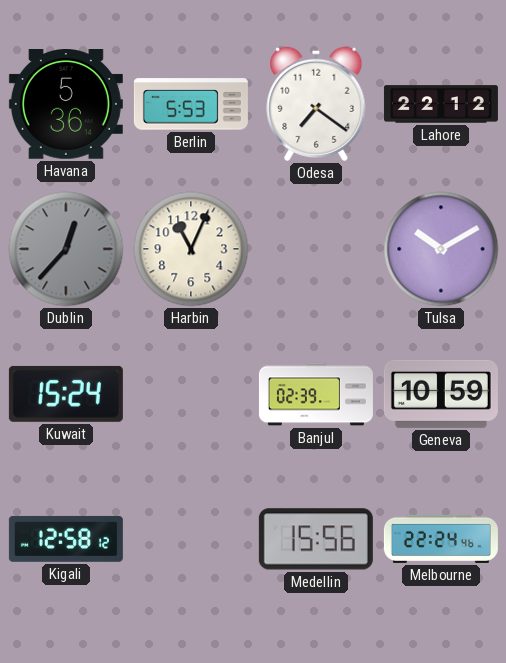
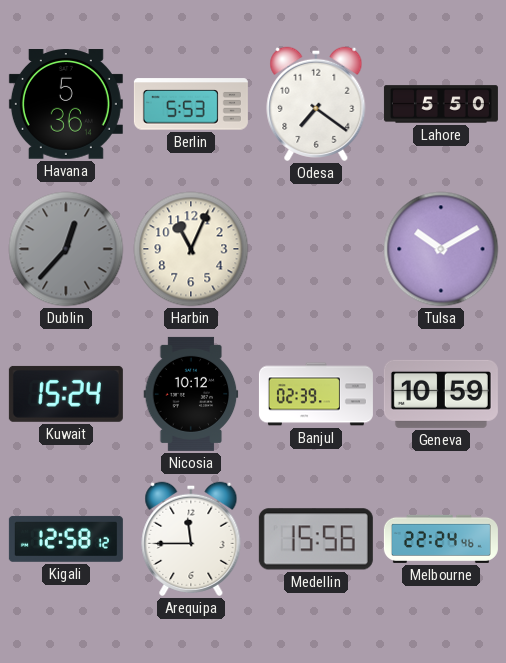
Lahore: 22:12 -> 5:50 (441, 104)
Nicosia: none -> 10:12 (191, 394)
Arequipa: none -> 11:45 (191, 539)
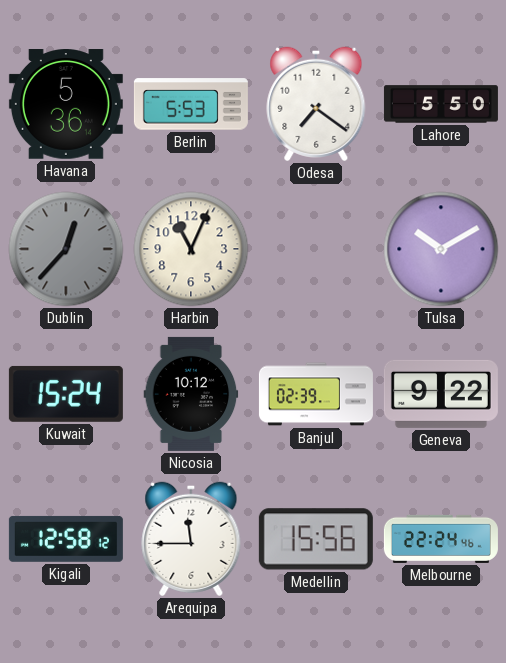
Geneva: 10:59 -> 9:22 (441, 394)
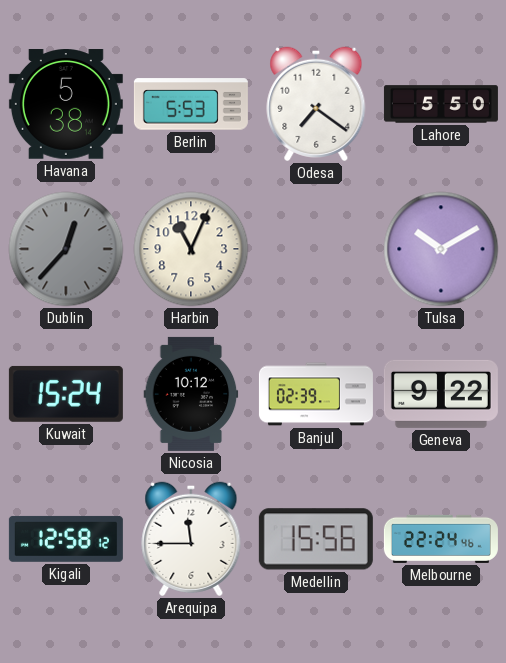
Havana: 5:36 -> 5:38 (66, 105)
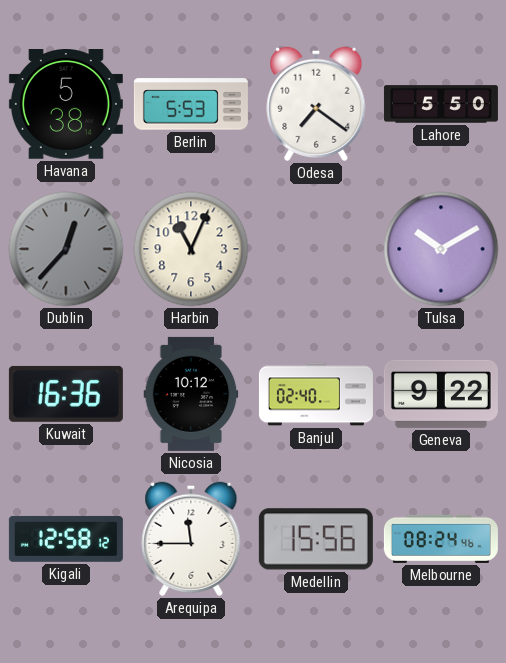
Kuwait: 15:24 -> 16:36 (66, 394)
Banjul: 02:39 -> 02:40 (316, 394)
Melbourne: 22:24 -> 08:24 (441, 539)
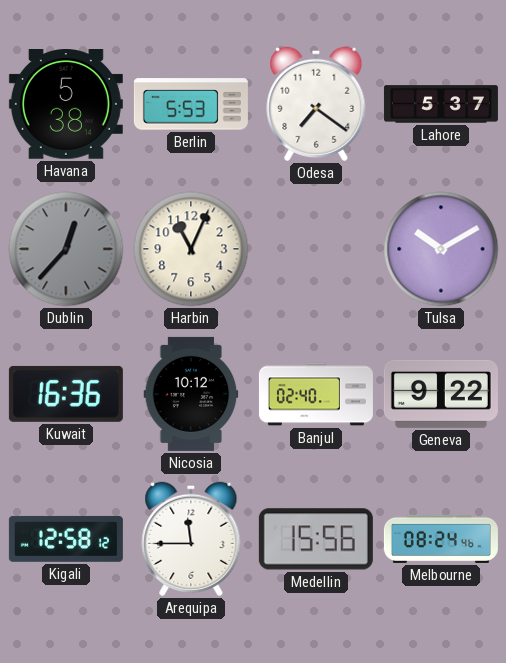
Lahore: 5:50 -> 5:37 (441, 104)
